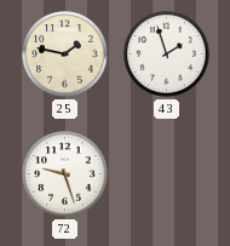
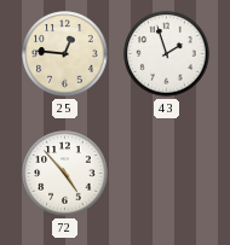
25: 1:47 -> 12:46 (65, 54)
72: 9:27 -> 4:53 (65, 174)
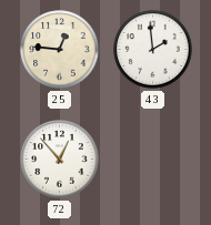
43: 1:57 -> 1:59 (153, 50)
72: 4:53 -> 12:53 (60, 160)
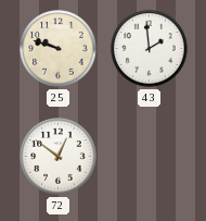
25: 12:46 -> 9:48 (59, 49)
72: 12:53 -> 12:51 (59, 157)
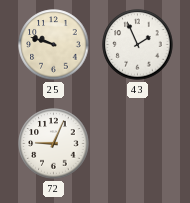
43: 1:59 -> 1:56 (138, 45)
72: 12:51 -> 9:04 (54, 144)
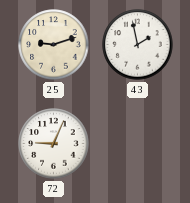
25: 9:48 -> 9:12 (54, 45)
43: 1:56 -> 1:58 (138, 45)
